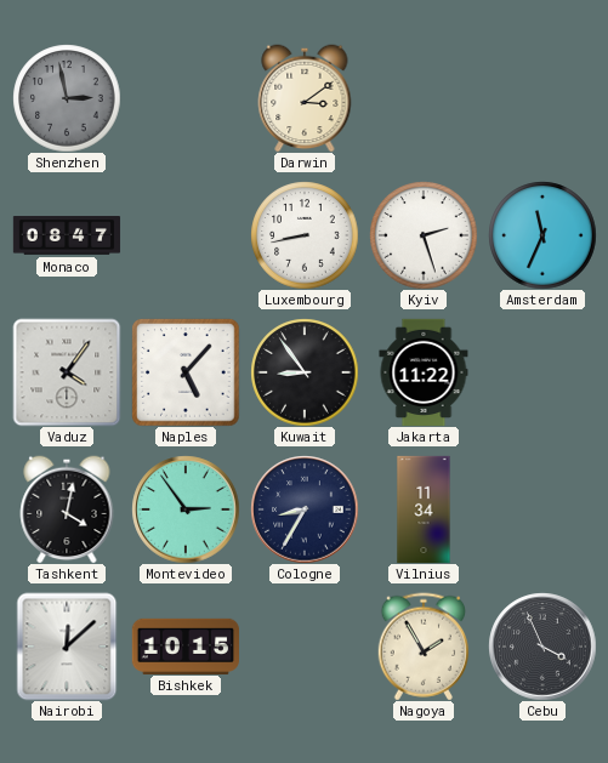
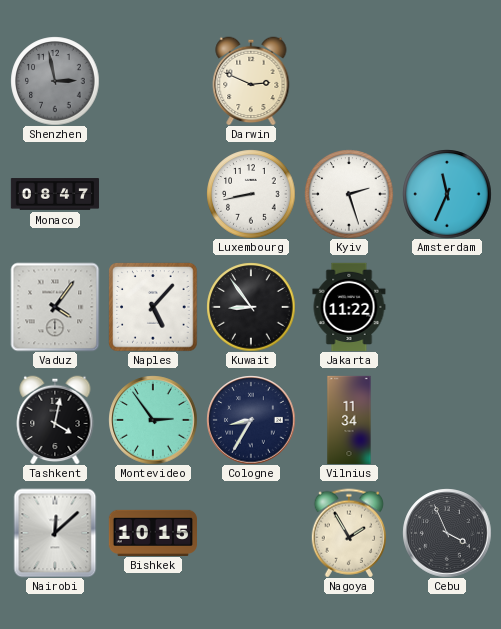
Darwin: 3:09 -> 2:49 (251, 81)
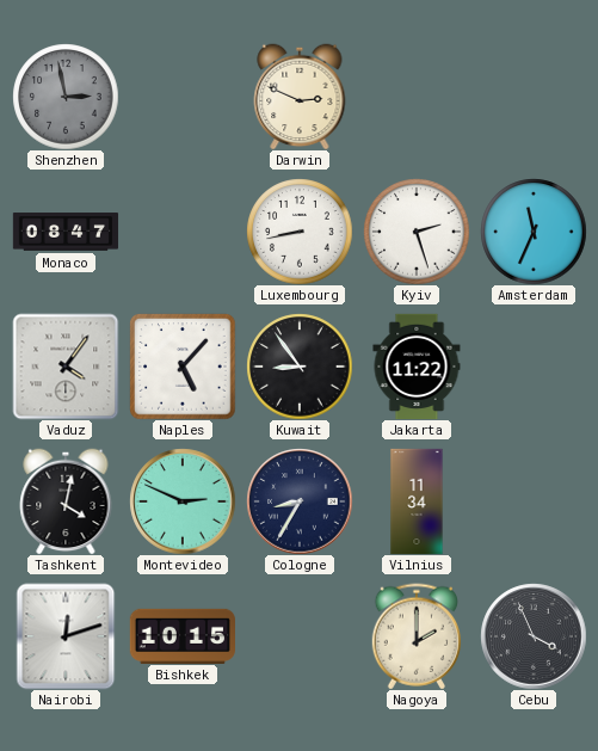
Montevideo: 2:54 -> 2:49 (183, 501)
Nairobi: 12:08 -> 12:12 (66, 636)
Nagoya: 1:55 -> 2:00 (415, 636)
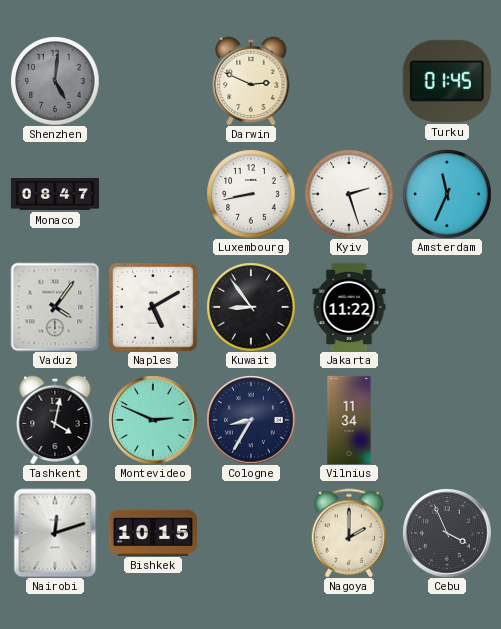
Shenzhen: 2:58 -> 5:01 (55, 81)
Turku: none -> 01:45 (447, 81)
Naples: 5:07 -> 5:10 (153, 307)
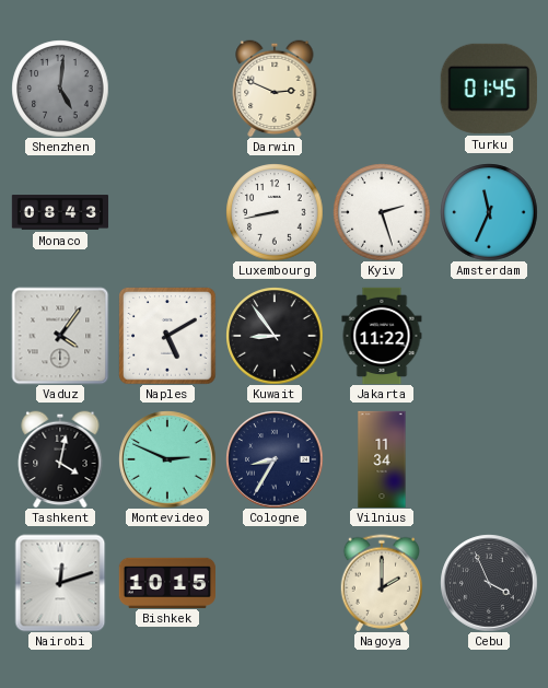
Monaco: 08:47 -> 08:43 (60, 212)
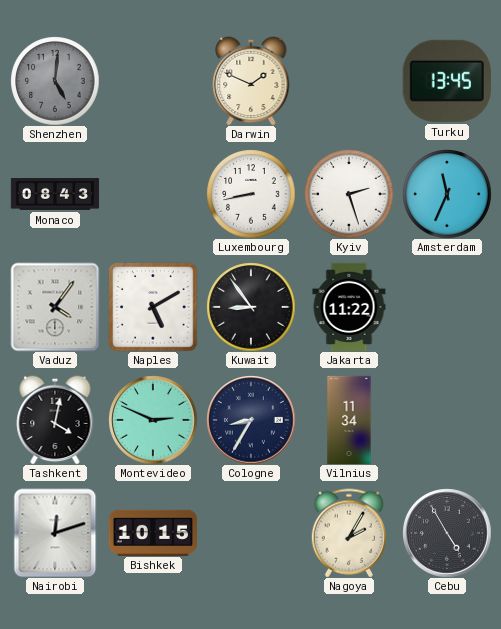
Darwin: 2:49 -> 1:49 (251, 81)
Turku: 01:45 -> 13:45 (447, 81)
Nagoya: 2:00 -> 2:05 (348, 533)
Cebu: 3:56 -> 4:55 (447, 533)
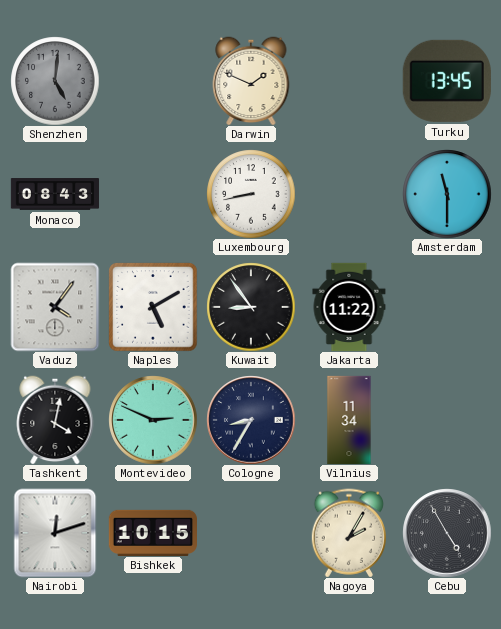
Kyiv: 2:27 -> none (349, 194)
Amsterdam: 11:34 -> 11:30 (447, 194)
